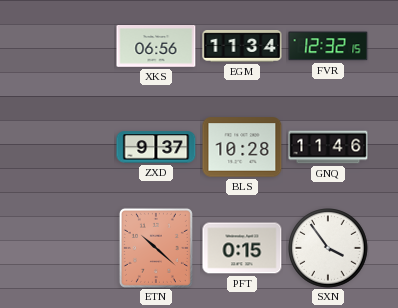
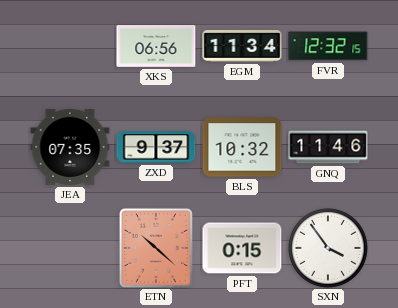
JEA: none -> 07:35 (70, 147)
BLS: 10:28 -> 10:32 (242, 147)
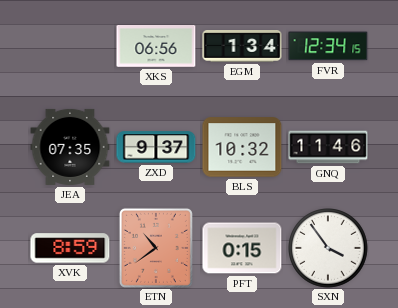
EGM: 11:34 -> 1:34 (242, 46)
FVR: 12:32 -> 12:34 (328, 46)
XVK: none -> 8:59 (70, 248)
ETN: 10:22 -> 10:39 (156, 248)
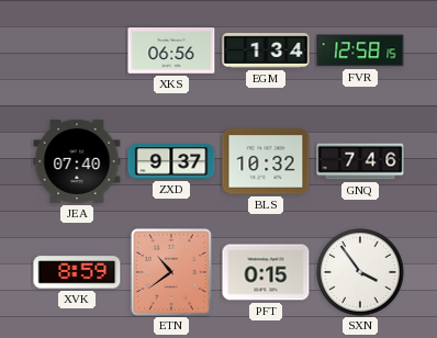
FVR: 12:34 -> 12:58 (360, 50)
JEA: 07:35 -> 07:40 (77, 161)
GNQ: 11:46 -> 7:46 (360, 161)
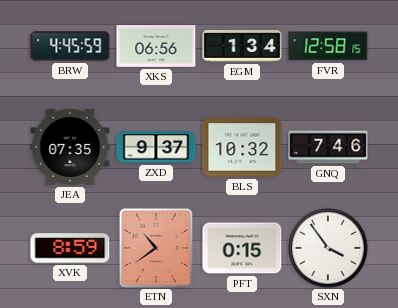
BRW: none -> 4:45 (70, 46)
JEA: 07:40 -> 07:35 (70, 147)
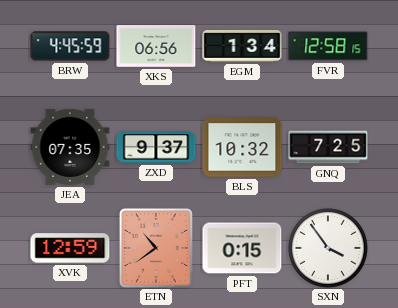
GNQ: 7:46 -> 7:25 (328, 147)
XVK: 8:59 -> 12:59 (70, 248)
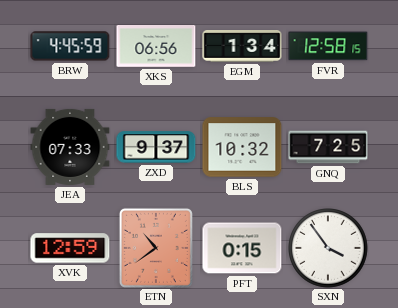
JEA: 07:35 -> 07:33 (70, 147)
